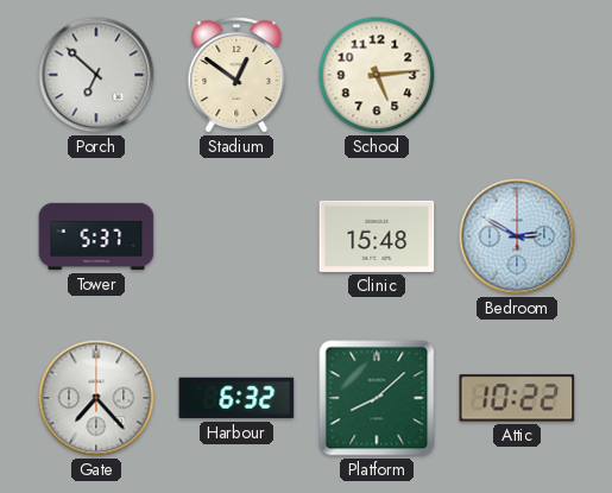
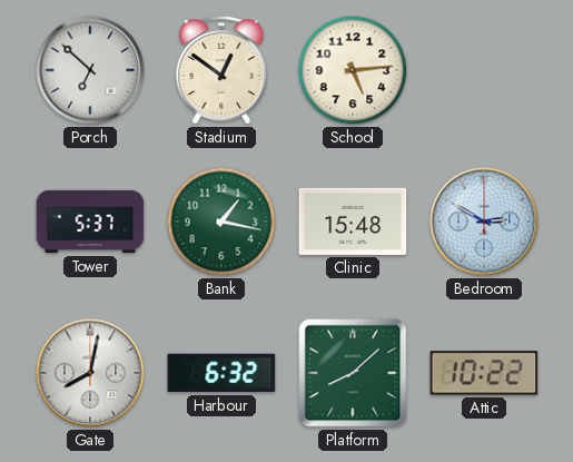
Bank: none -> 1:17 (221, 222)
Gate: 7:23 -> 8:02 (90, 373)
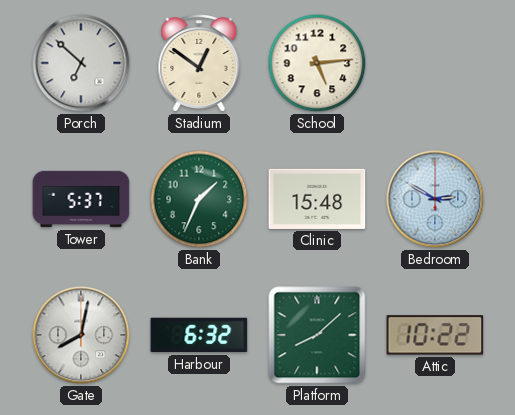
Bank: 1:17 -> 1:34 (199, 199)
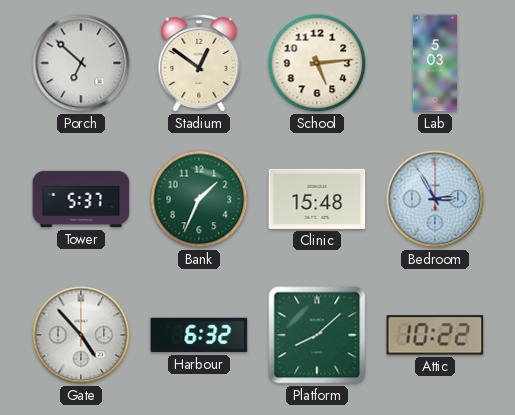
Lab: none -> 5:03 (435, 63)
Bedroom: 2:50 -> 2:55 (435, 199)
Gate: 8:02 -> 4:53 (81, 335)
